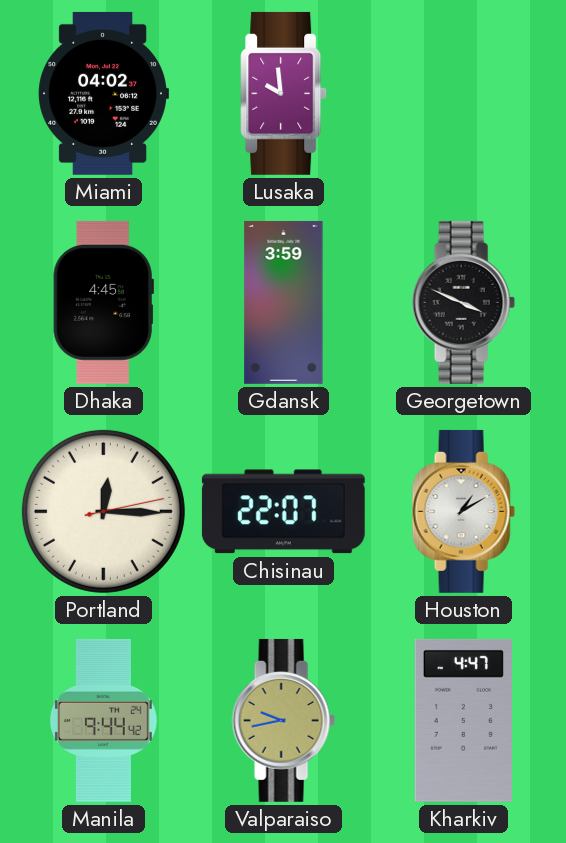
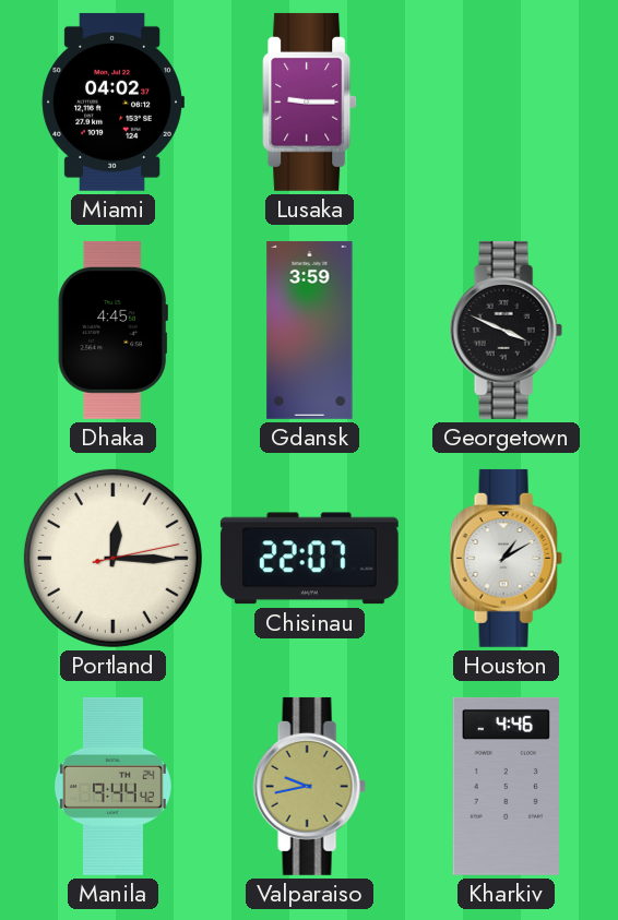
Lusaka: 9:59 -> 9:15 (310, 101)
Kharkiv: 4:47 -> 4:46 (506, 786)
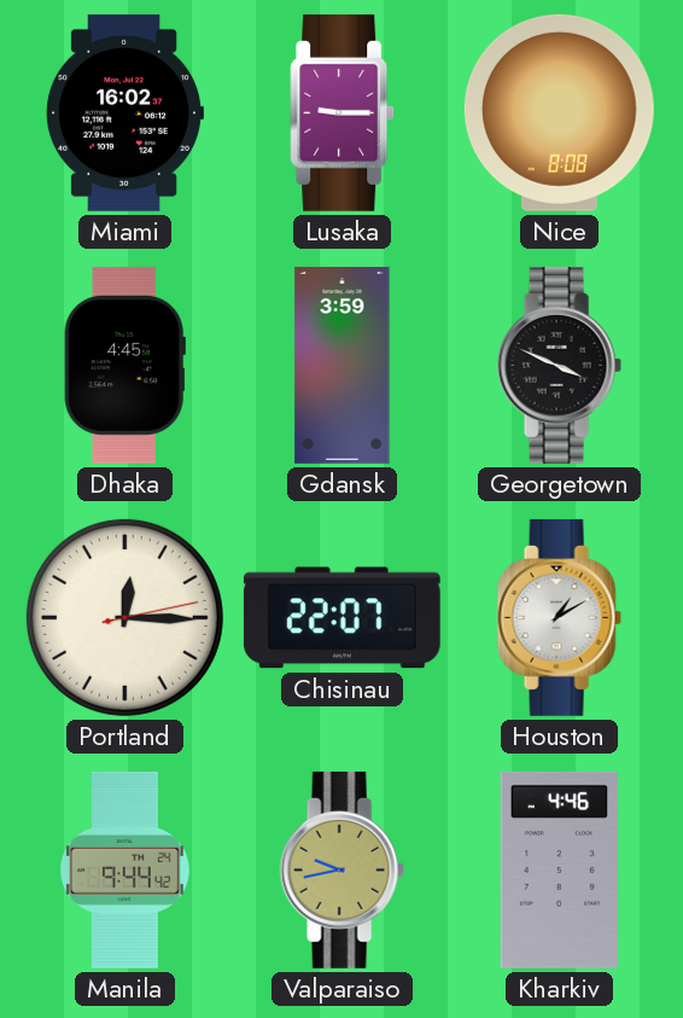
Miami: 04:02 -> 16:02 (124, 112)
Nice: none -> 8:08 (559, 112)
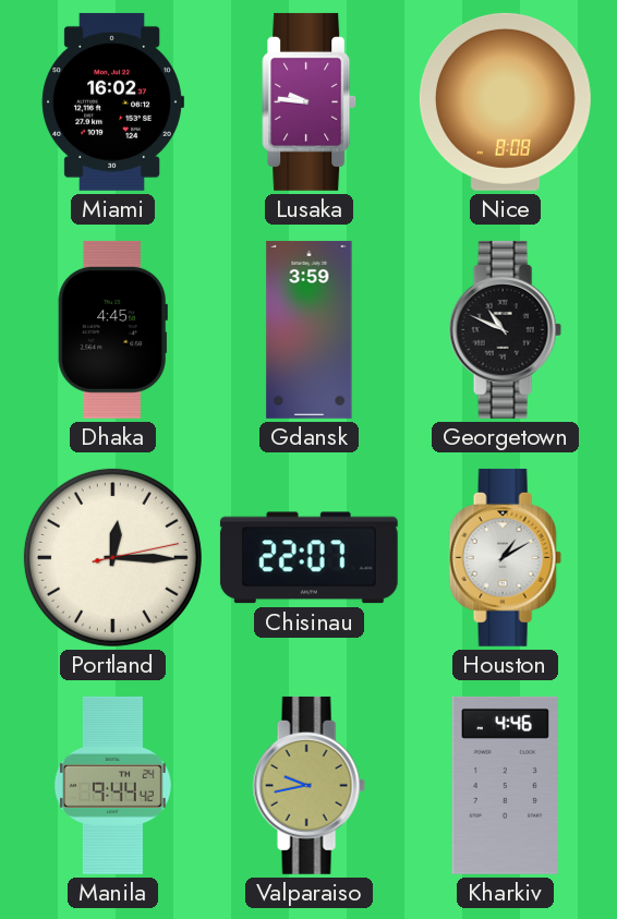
Lusaka: 9:15 -> 9:46 (310, 101)
Georgetown: 3:49 -> 10:49 (505, 329)
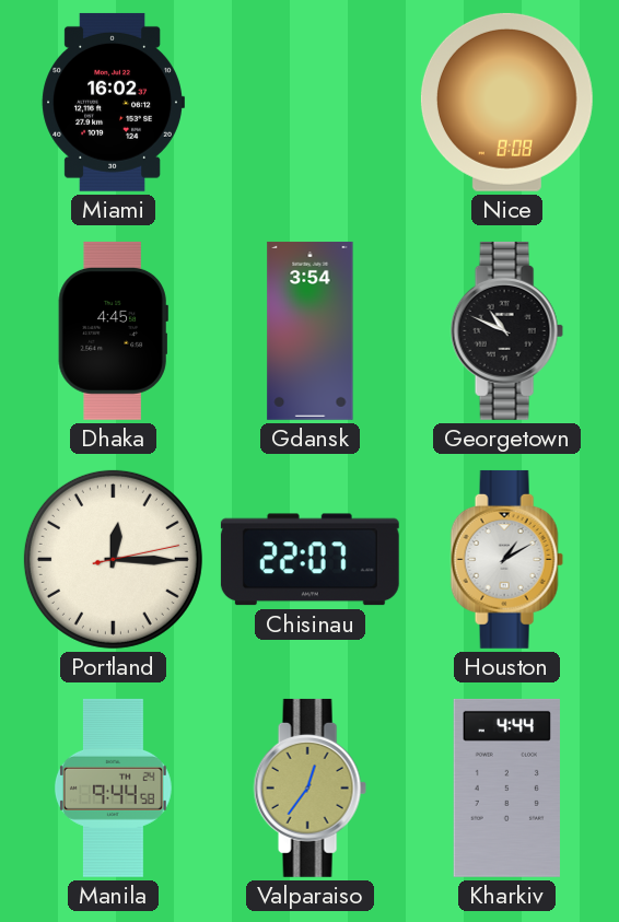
Lusaka: 9:46 -> none (310, 101)
Gdansk: 3:59 -> 3:54 (311, 330)
Manila: 9:44:42 -> 9:44:58 (113, 787)
Valparaiso: 9:43 -> 12:36 (309, 787)
Kharkiv: 4:46 -> 4:44 (506, 787)
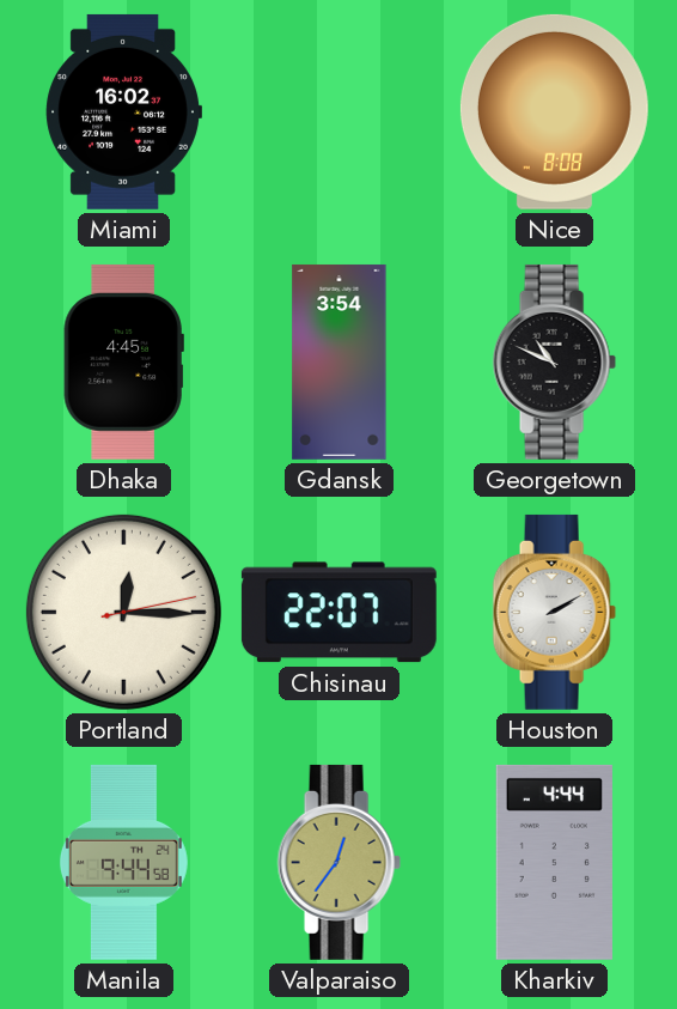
Houston: 1:10 -> 2:10 (554, 612)
